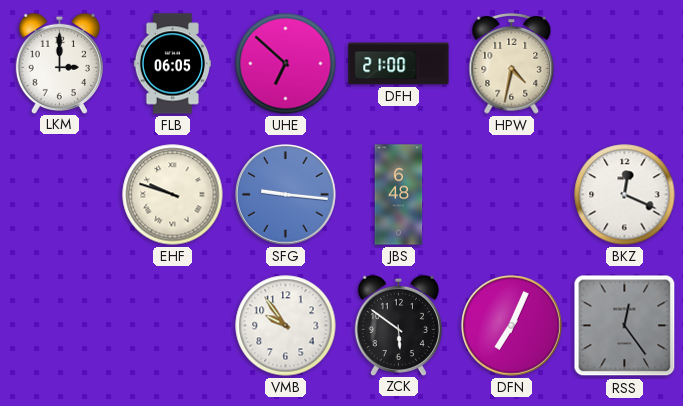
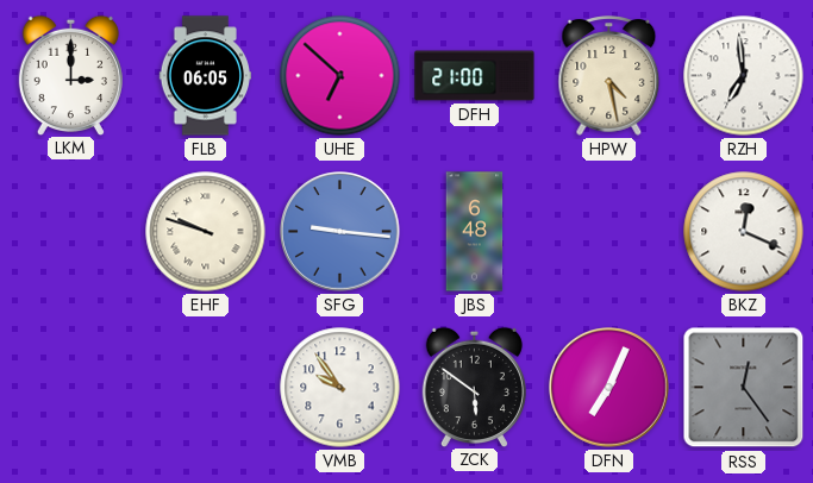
HPW: 4:32 -> 4:28 (609, 76)
RZH: none -> 6:59 (744, 76)
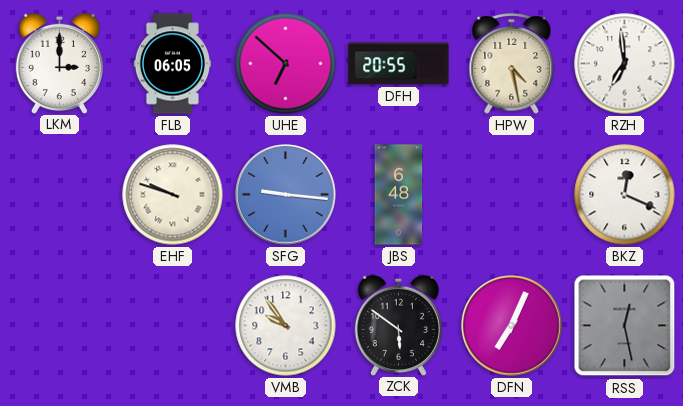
DFH: 21:00 -> 20:55 (399, 64)
RSS: 12:24 -> 12:28 (625, 326)
